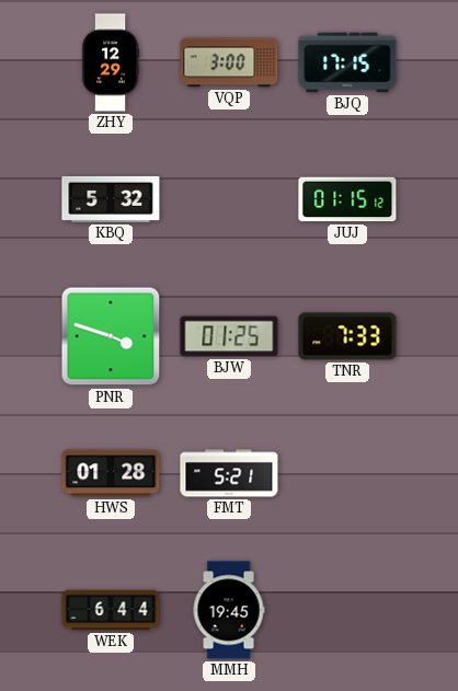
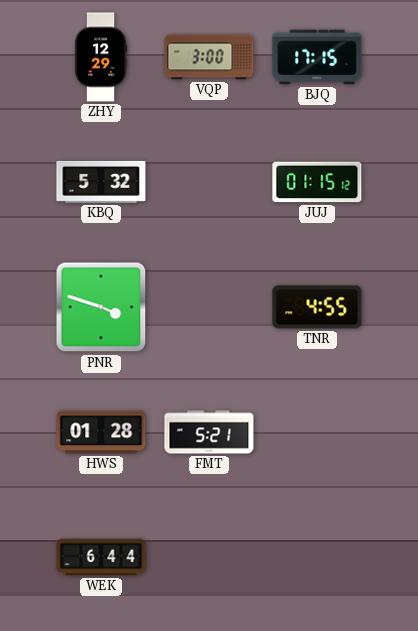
BJW: 01:25 -> none (229, 336)
TNR: 7:33 -> 4:55 (317, 307)
MMH: 19:45 -> none (229, 610)
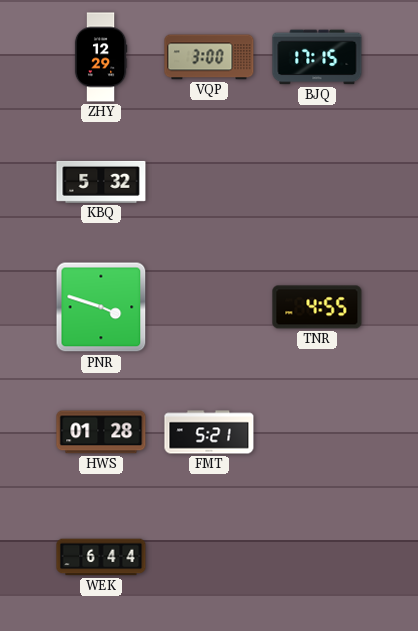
JUJ: 01:15 -> none (317, 182)
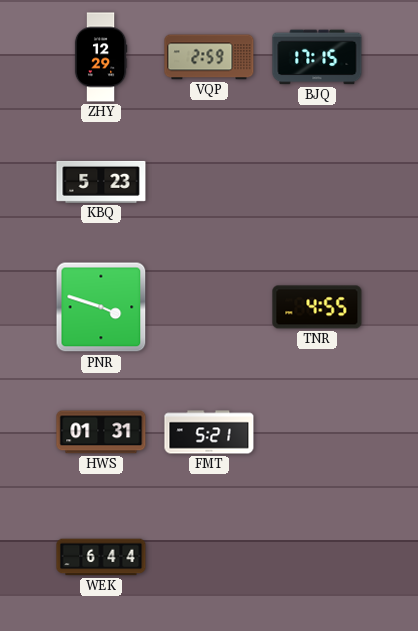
VQP: 3:00 -> 2:59 (209, 57)
KBQ: 5:32 -> 5:23 (101, 182)
HWS: 01:28 -> 01:31 (101, 432)
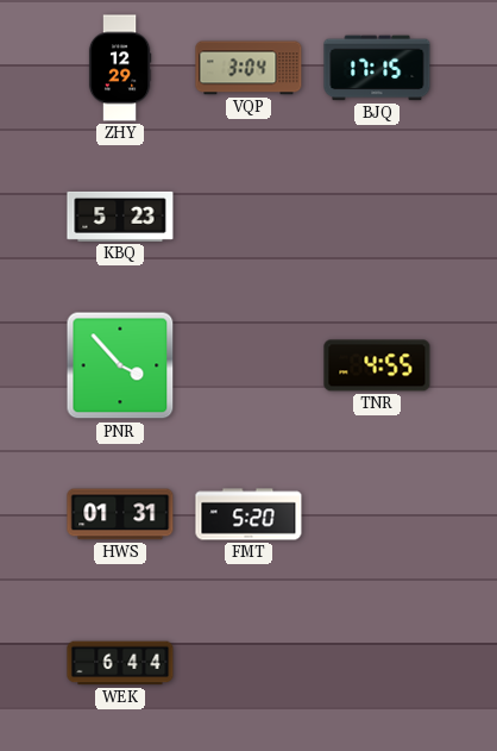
VQP: 2:59 -> 3:04 (248, 68)
PNR: 3:48 -> 3:53 (120, 365)
FMT: 5:21 -> 5:20 (248, 514)
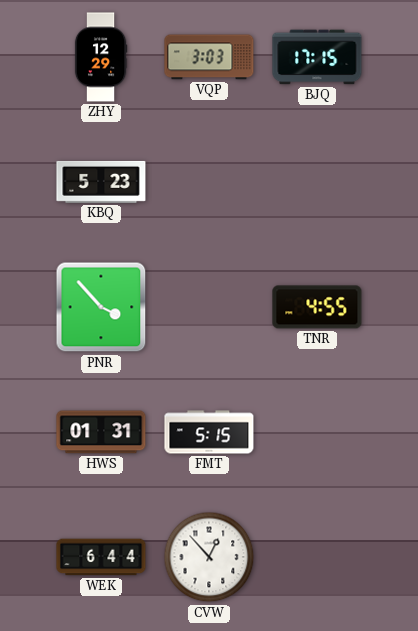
VQP: 3:04 -> 3:03 (209, 57)
FMT: 5:20 -> 5:15 (209, 432)
CVW: none -> 12:53 (209, 557)
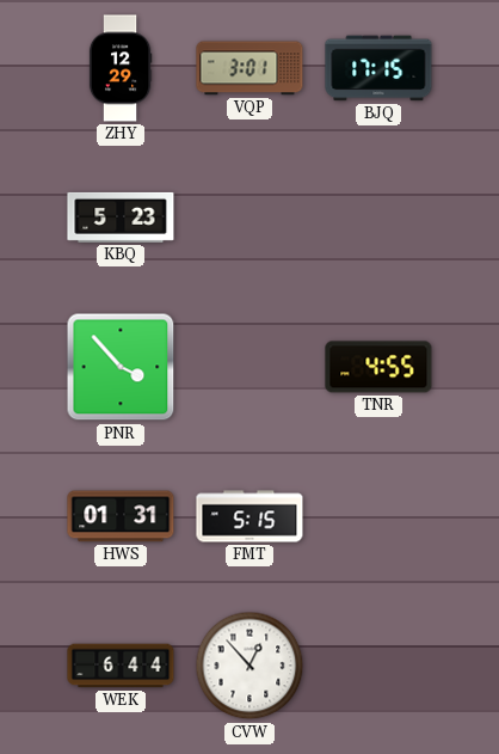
VQP: 3:03 -> 3:01 (249, 68)
